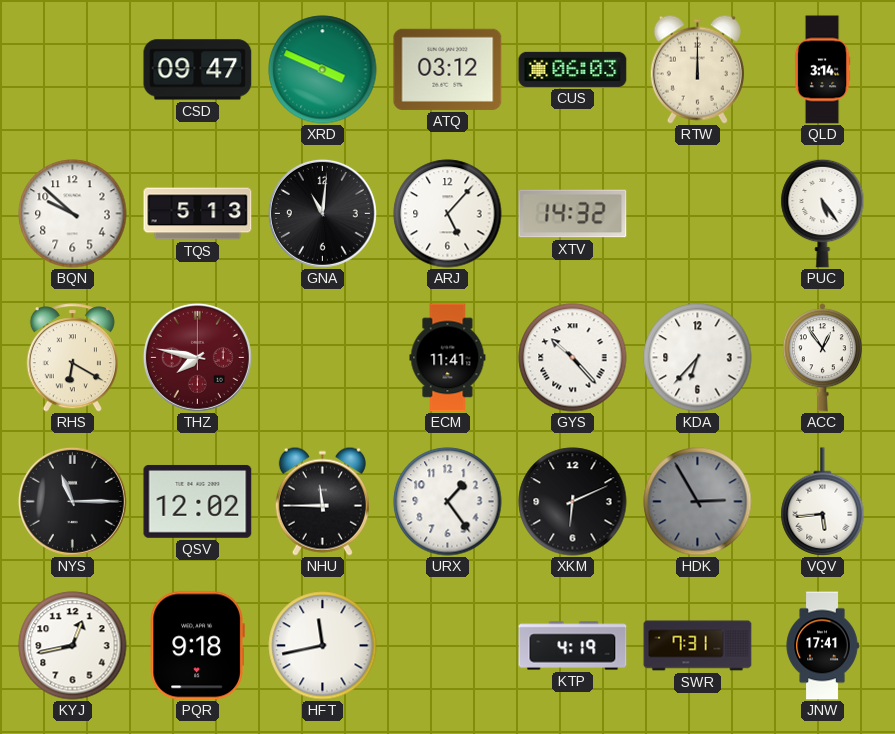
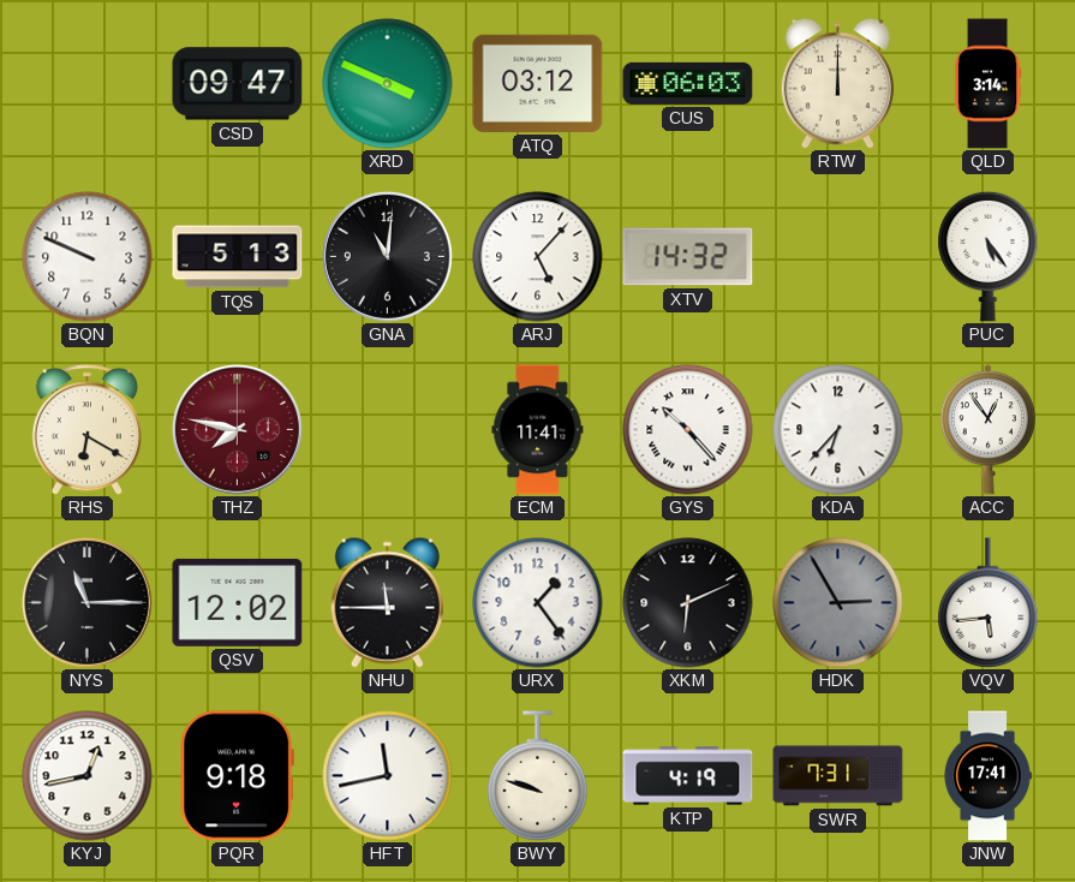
BQN: 9:52 -> 9:49 (88, 257)
BWY: none -> 9:48 (538, 776)
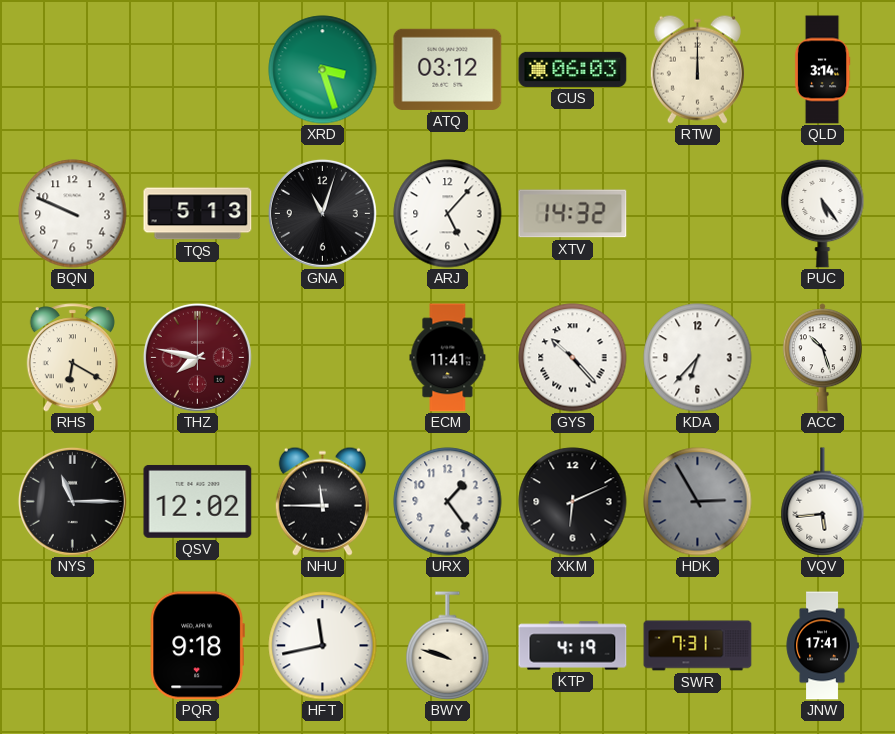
CSD: 09:47 -> none (238, 84)
XRD: 3:49 -> 3:27 (323, 70)
GNA: 11:01 -> 11:03 (322, 213)
ACC: 12:54 -> 10:27 (822, 358)
KYJ: 12:43 -> none (88, 776)
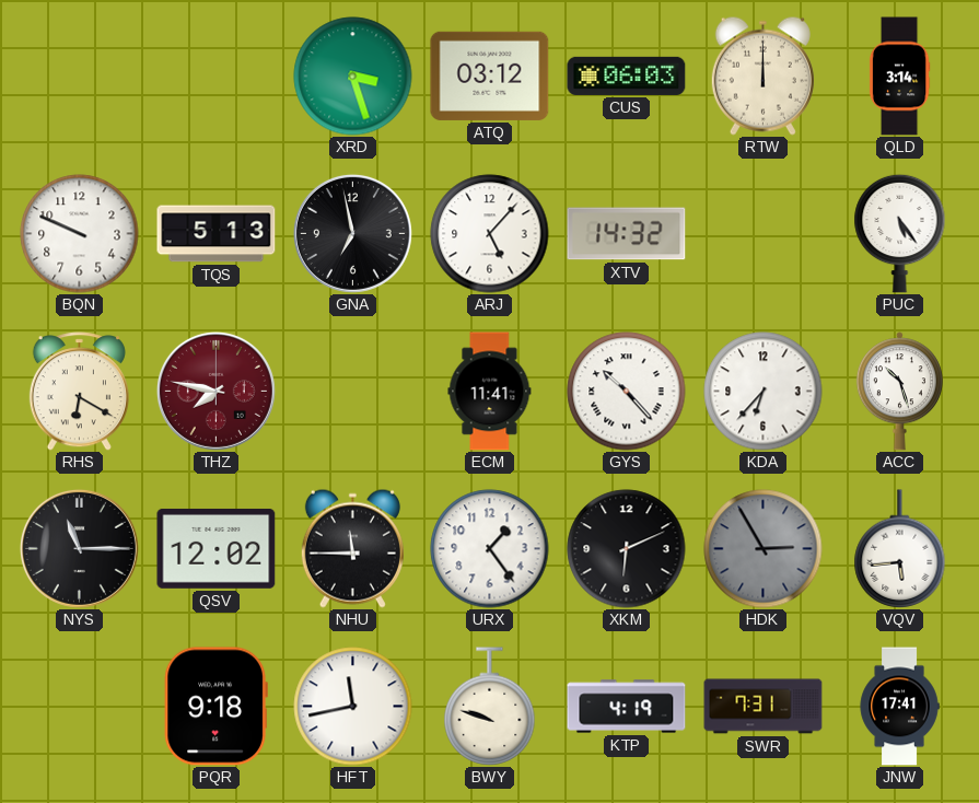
GNA: 11:03 -> 6:58 (352, 233)
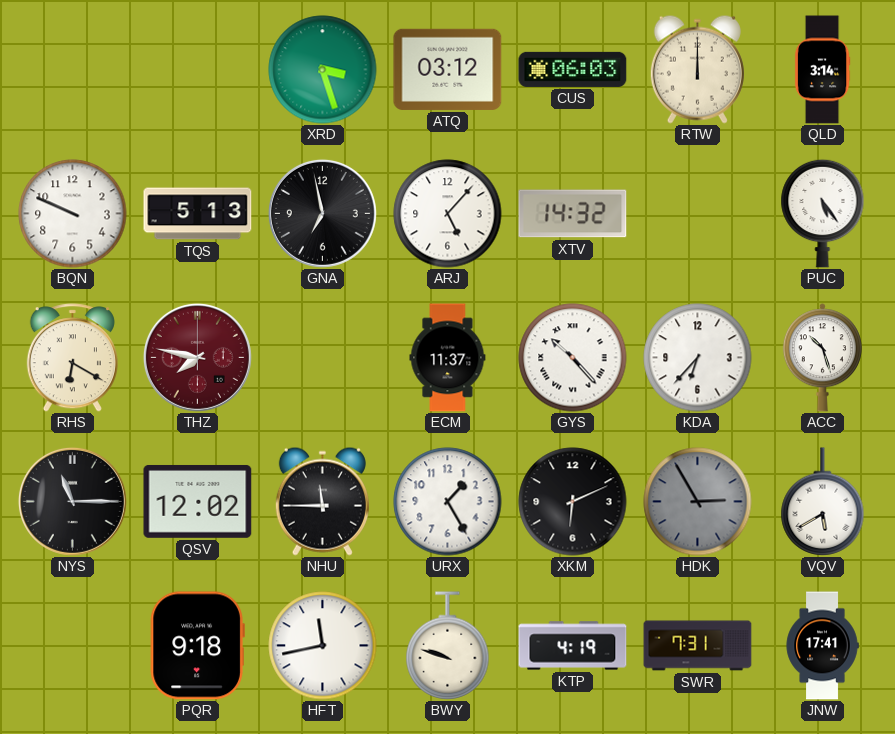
ECM: 11:41 -> 11:37 (448, 358)
URX: 1:24 -> 1:25 (448, 502)
VQV: 5:44 -> 5:40 (823, 502)
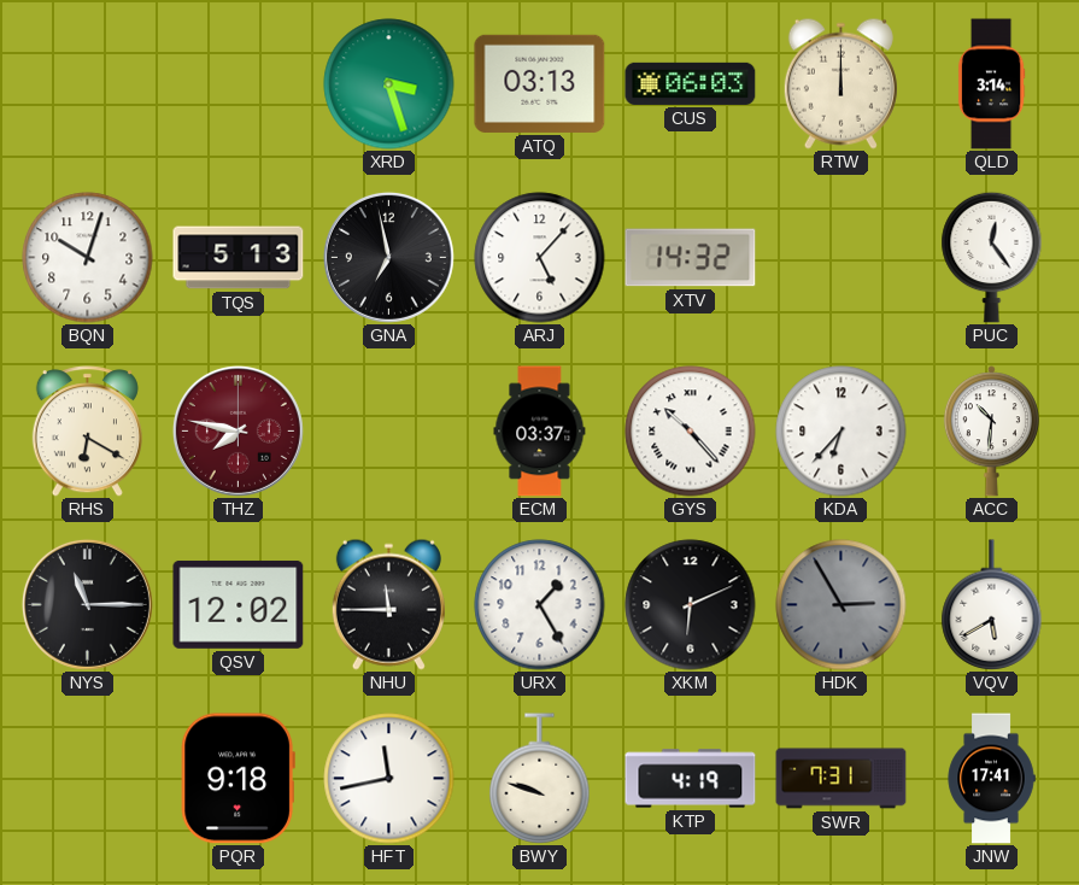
ATQ: 03:12 -> 03:13 (540, 83)
BQN: 9:49 -> 10:03 (88, 258)
PUC: 5:24 -> 12:24 (992, 257)
ECM: 11:37 -> 03:37 (540, 432)
ACC: 10:27 -> 10:31 (991, 432)
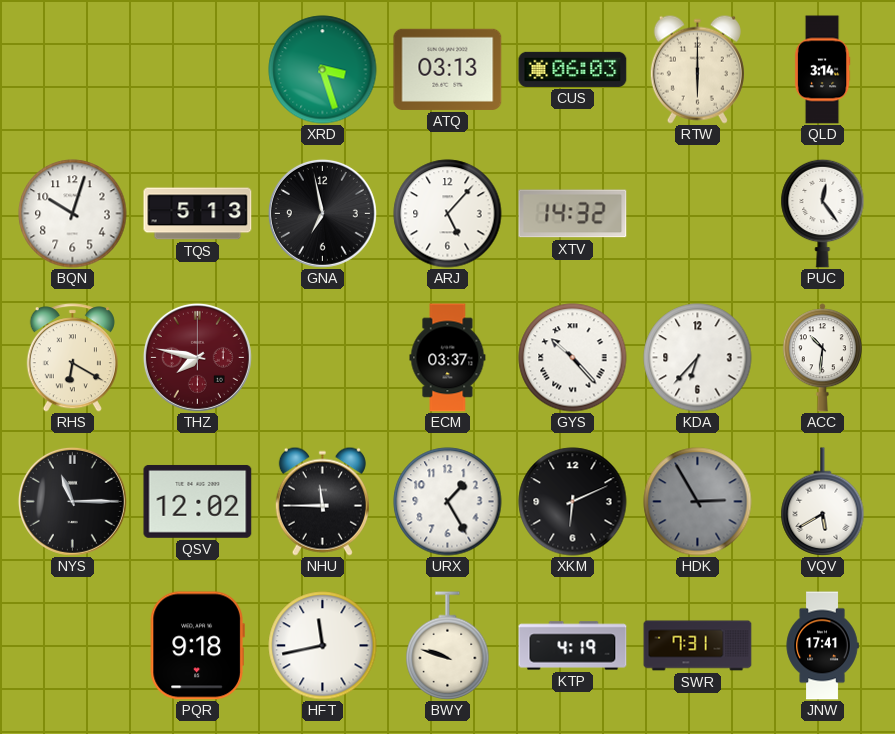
RTW: 12:00 -> 6:00 (697, 69)
